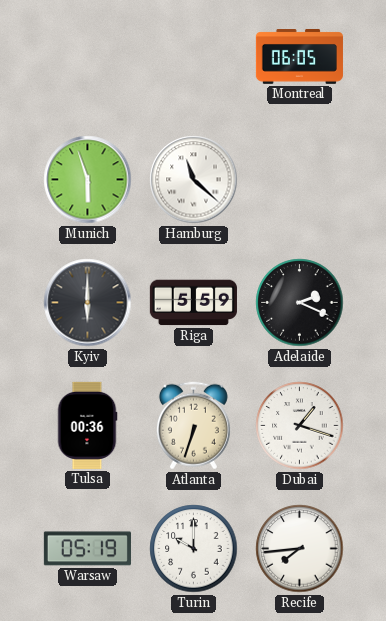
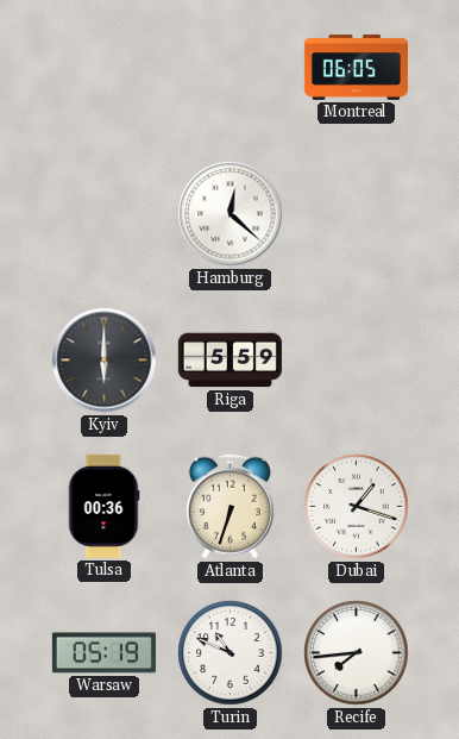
Munich: 5:57 -> none (88, 180)
Hamburg: 11:22 -> 12:22 (231, 214)
Adelaide: 2:19 -> none (300, 303)
Turin: 10:00 -> 10:49 (231, 653)
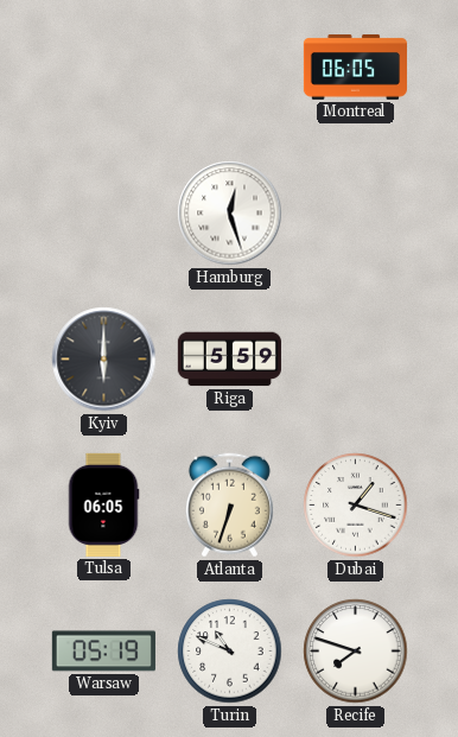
Hamburg: 12:22 -> 12:27 (230, 214)
Tulsa: 00:36 -> 06:05 (103, 504)
Recife: 7:44 -> 7:48 (356, 652)
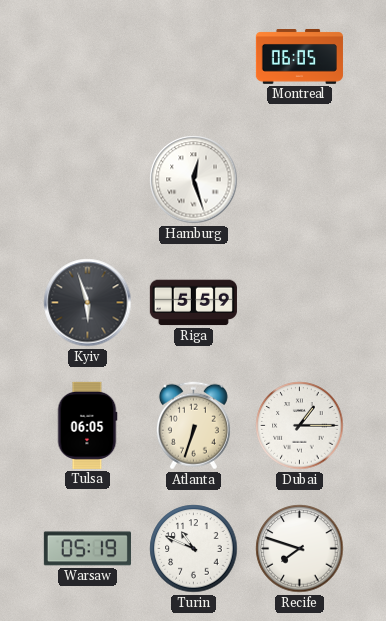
Kyiv: 6:00 -> 5:57 (88, 303)
Dubai: 1:18 -> 1:15 (300, 426)
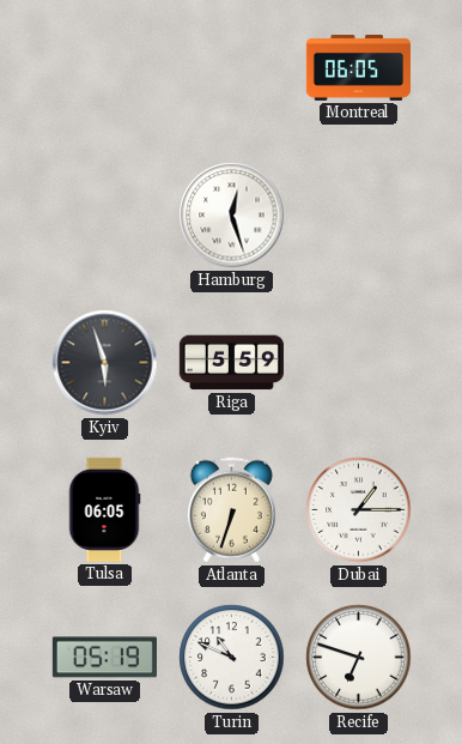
Recife: 7:48 -> 6:48 (359, 658)
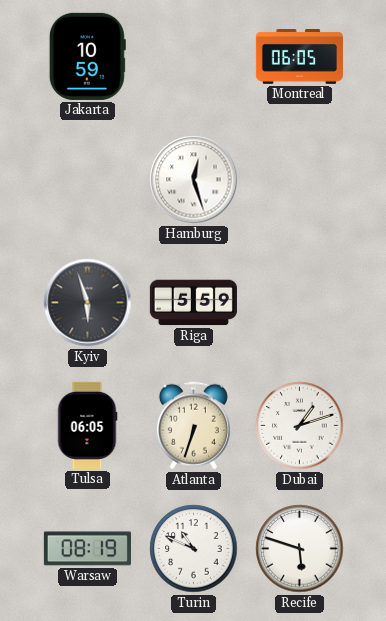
Jakarta: none -> 10:59 (87, 56)
Dubai: 1:15 -> 1:12 (300, 426)
Warsaw: 05:19 -> 08:19 (87, 549)
Recife: 6:48 -> 5:48 (300, 549)
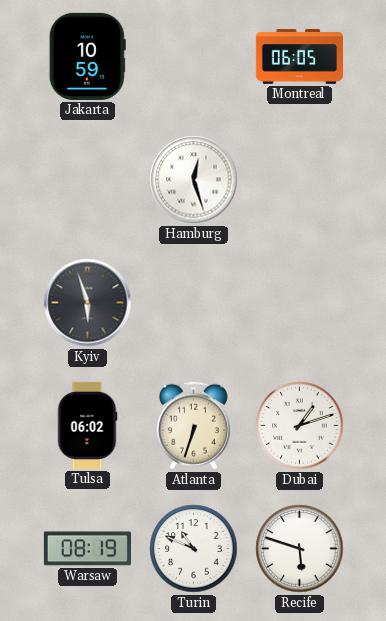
Riga: 5:59 -> none (193, 303)
Tulsa: 06:05 -> 06:02 (87, 425)
